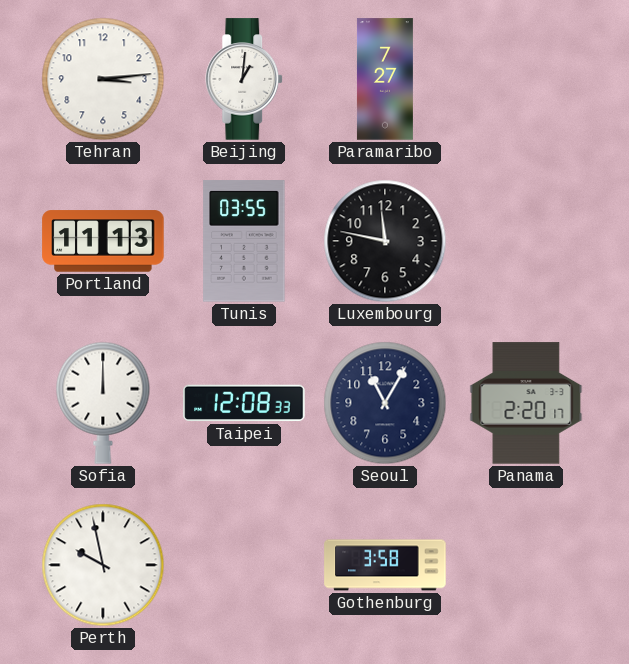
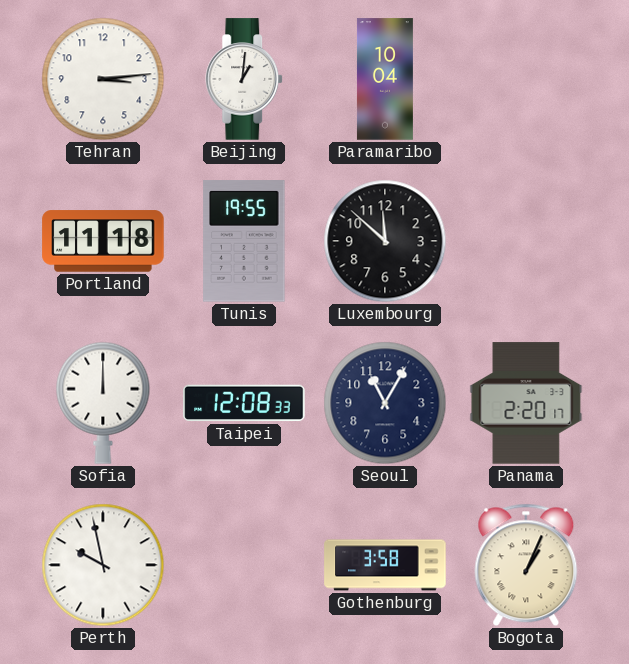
Paramaribo: 7:27 -> 10:04 (385, 79)
Portland: 11:13 -> 11:18 (103, 241)
Tunis: 03:55 -> 19:55 (244, 241)
Luxembourg: 11:47 -> 11:52 (385, 241)
Bogota: none -> 1:04 (526, 565)
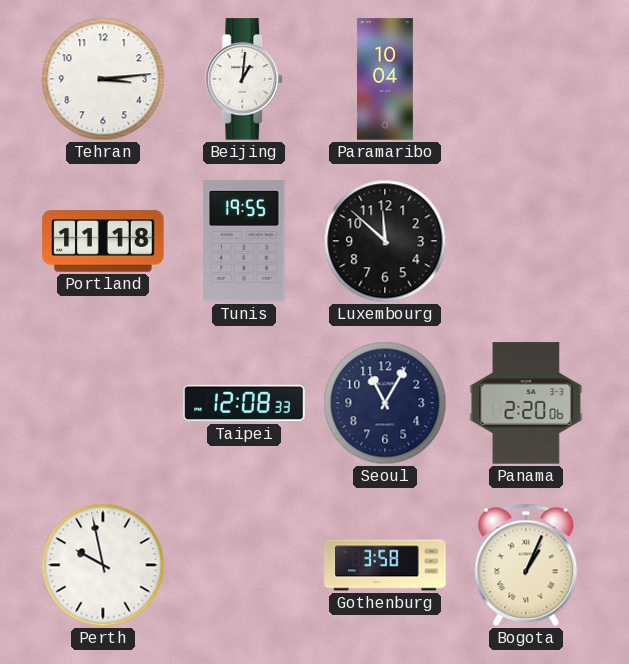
Sofia: 12:00 -> none (103, 403)
Panama: 2:20:17 -> 2:20:06 (526, 403)
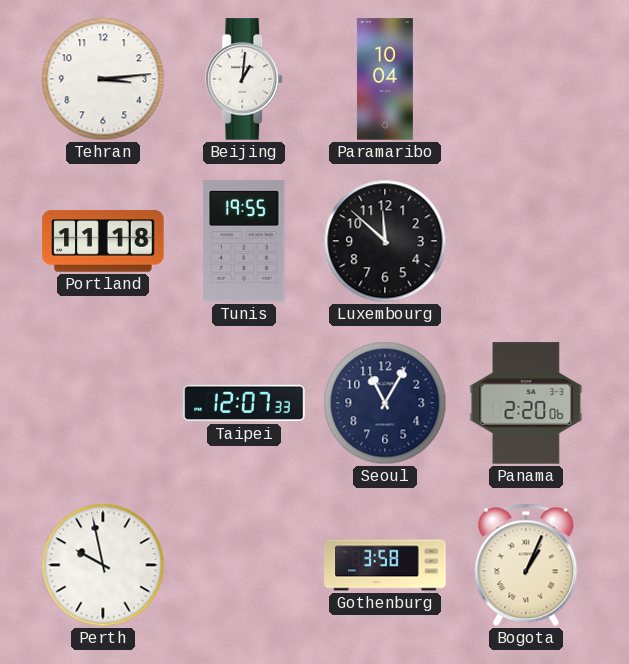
Taipei: 12:08 -> 12:07 (244, 403)
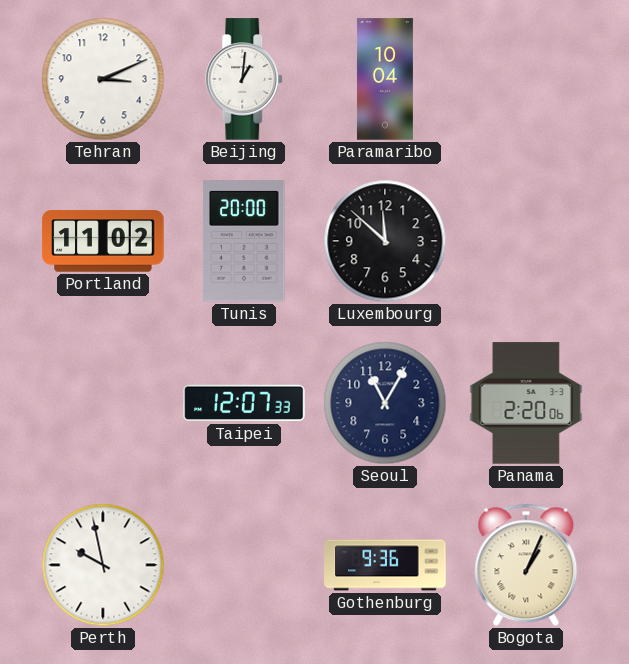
Tehran: 3:14 -> 3:11 (103, 79)
Portland: 11:18 -> 11:02 (103, 241)
Tunis: 19:55 -> 20:00 (244, 241)
Gothenburg: 3:58 -> 9:36 (385, 565)
